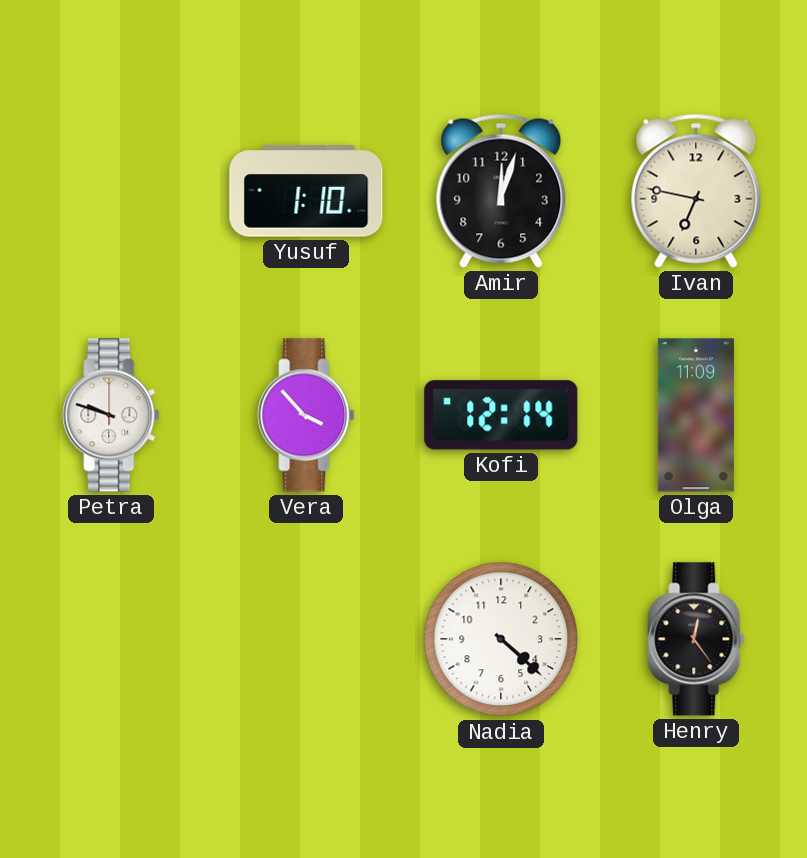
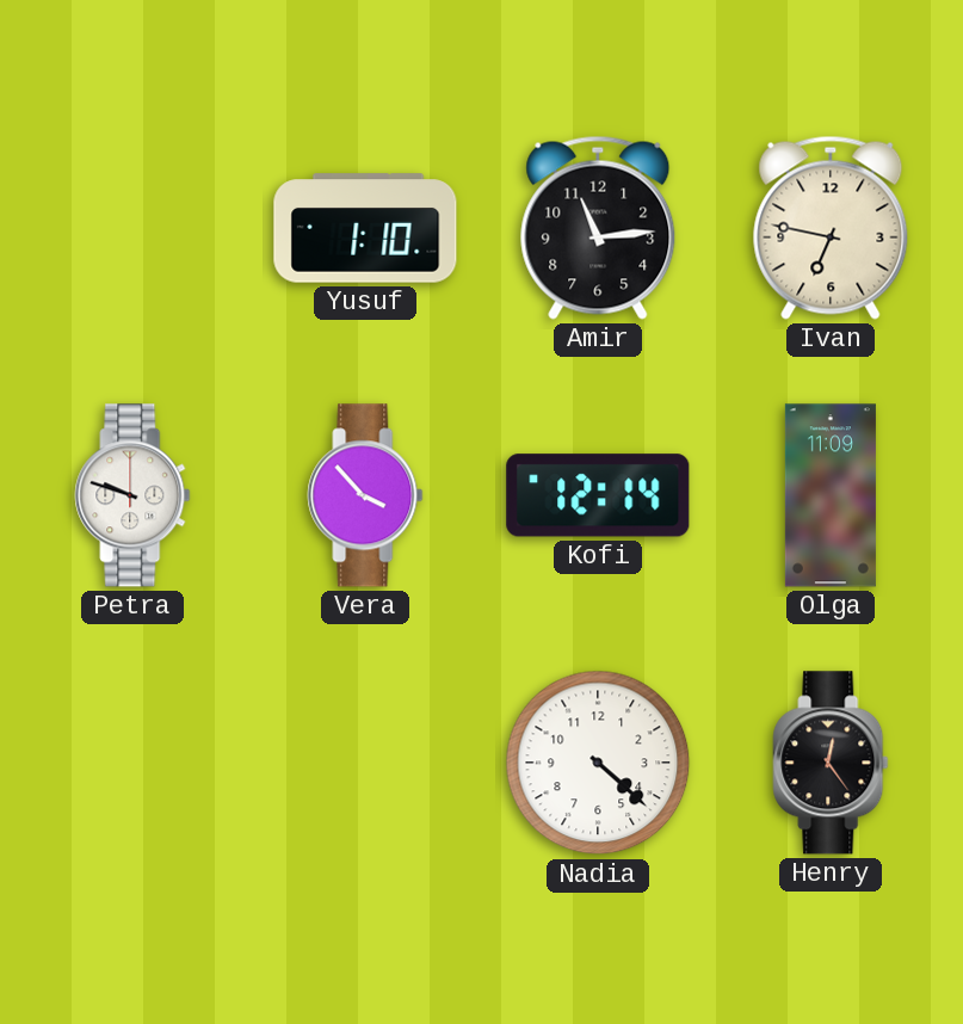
Amir: 12:03 -> 11:14 (598, 228)
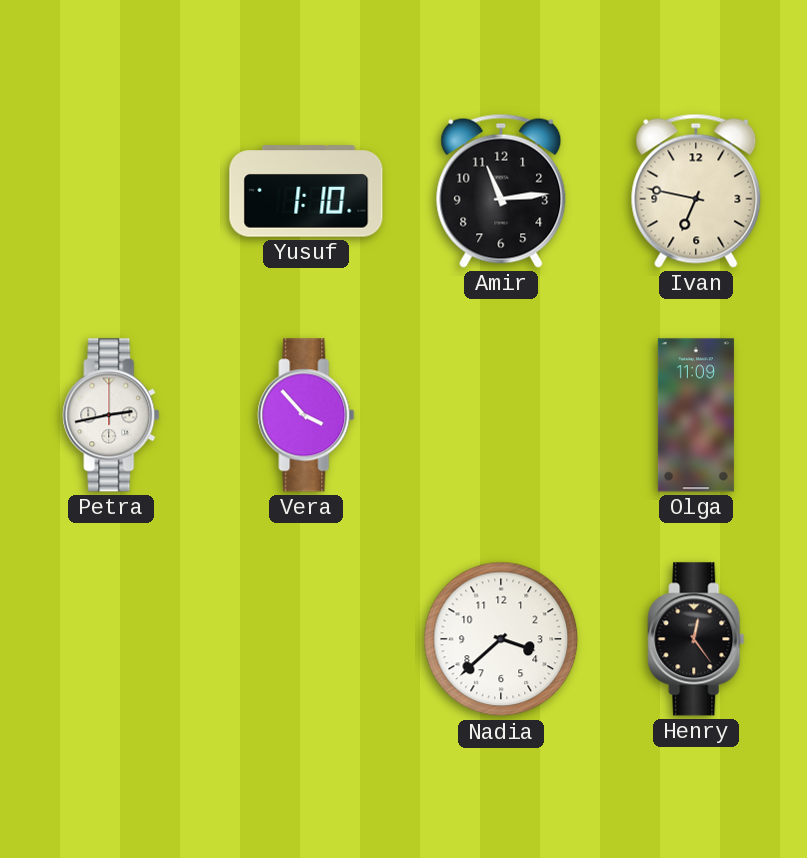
Petra: 9:48 -> 2:43 (111, 415)
Kofi: 12:14 -> none (598, 495)
Nadia: 4:22 -> 3:38 (501, 639)
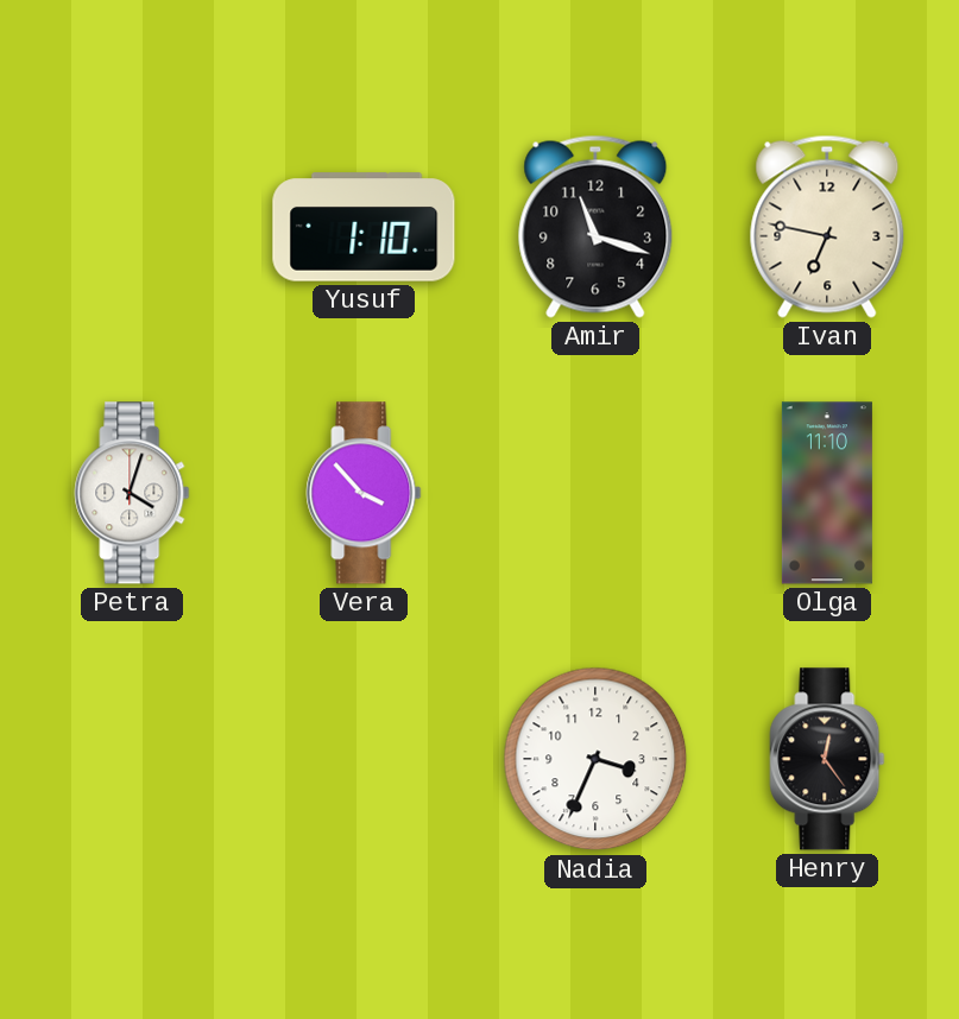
Amir: 11:14 -> 11:18 (595, 227)
Petra: 2:43 -> 4:03 (132, 493)
Olga: 11:09 -> 11:10 (827, 493)
Nadia: 3:38 -> 3:34 (595, 759)
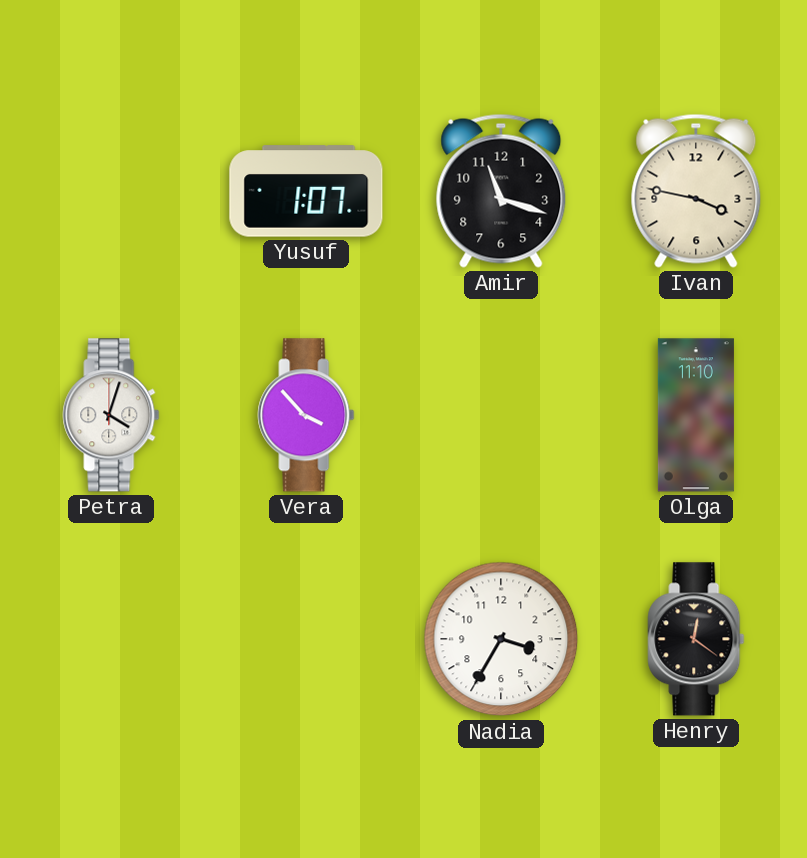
Yusuf: 1:10 -> 1:07 (306, 191)
Ivan: 6:47 -> 3:47 (696, 191)
Nadia: 3:34 -> 3:35 (501, 639)
Henry: 12:24 -> 12:21 (696, 639)
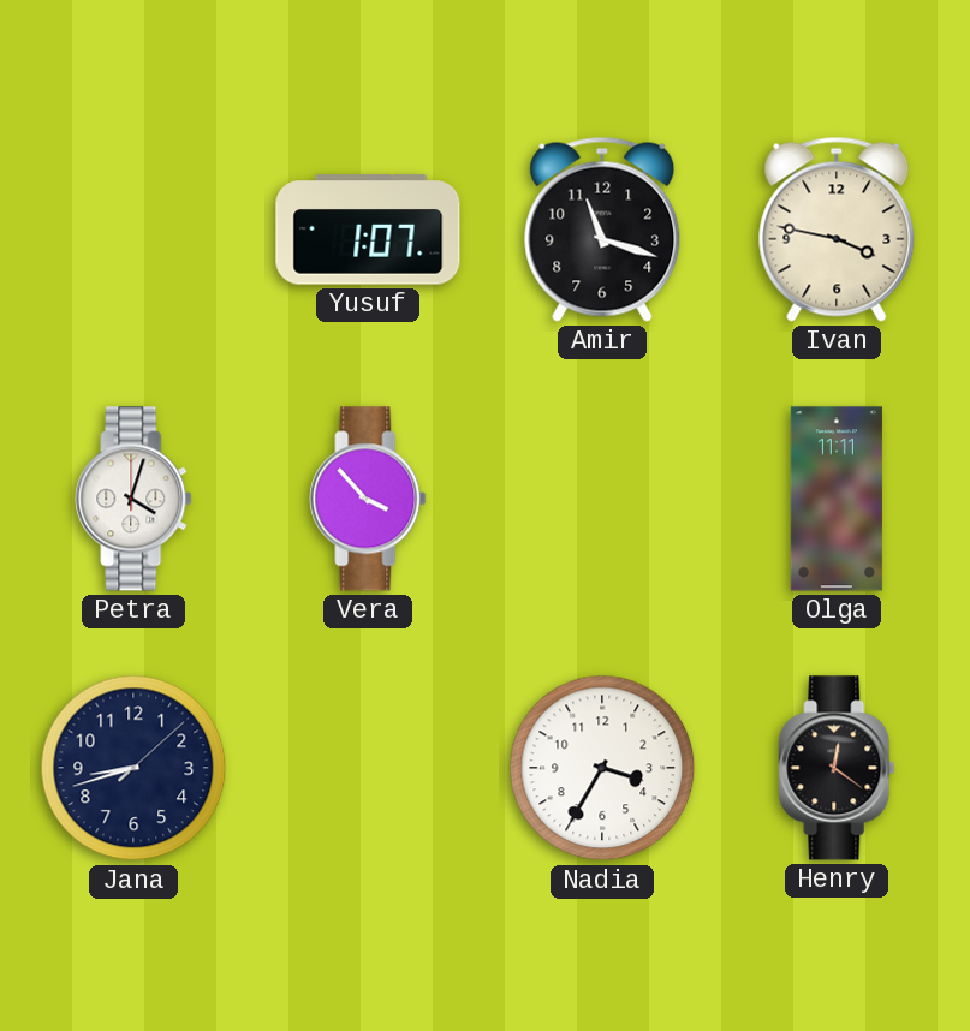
Olga: 11:10 -> 11:11 (837, 499)
Jana: none -> 8:42 (133, 768)
